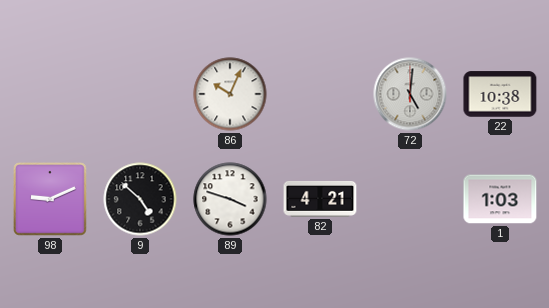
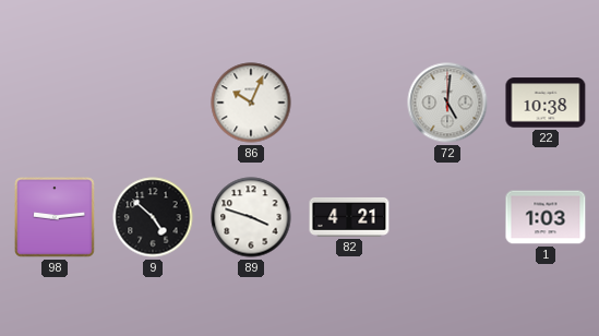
98: 9:11 -> 9:14 (56, 218)
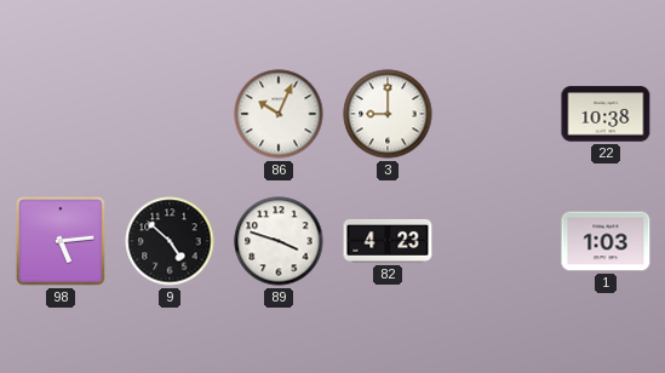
3: none -> 9:00 (388, 114)
72: 5:01 -> none (447, 103)
98: 9:14 -> 5:14 (62, 242)
82: 4:21 -> 4:23 (388, 241)
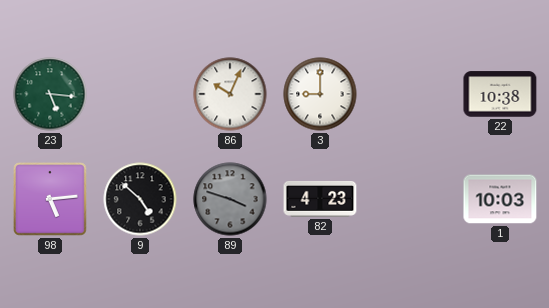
23: none -> 5:16 (50, 94)
89 dial: white -> grey (230, 199)
1: 1:03 -> 10:03 (500, 199)
